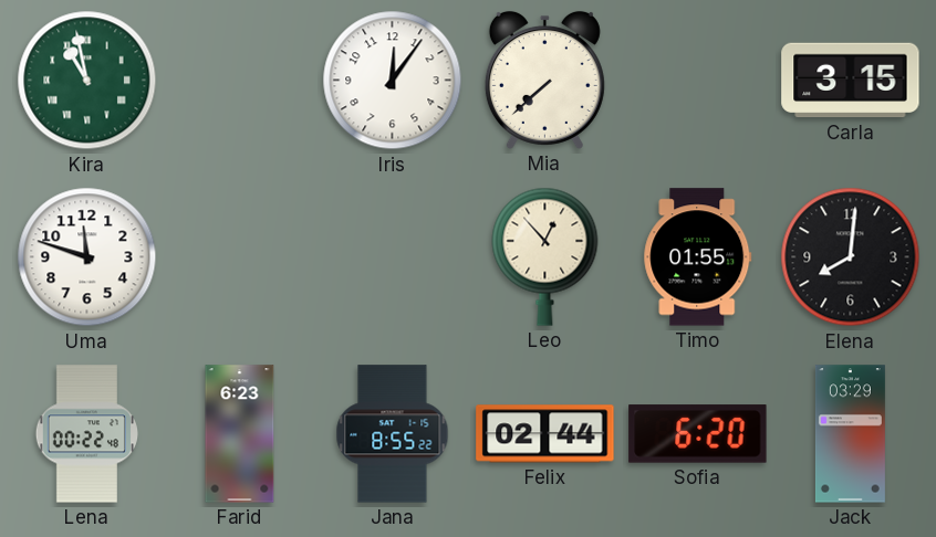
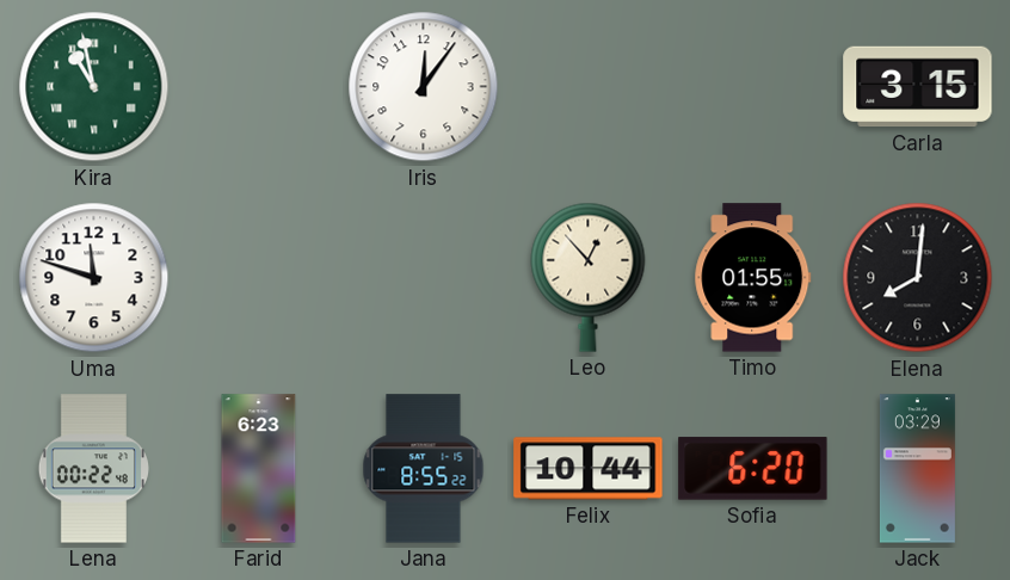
Mia: 7:38 -> none (544, 80)
Felix: 02:44 -> 10:44 (589, 469)
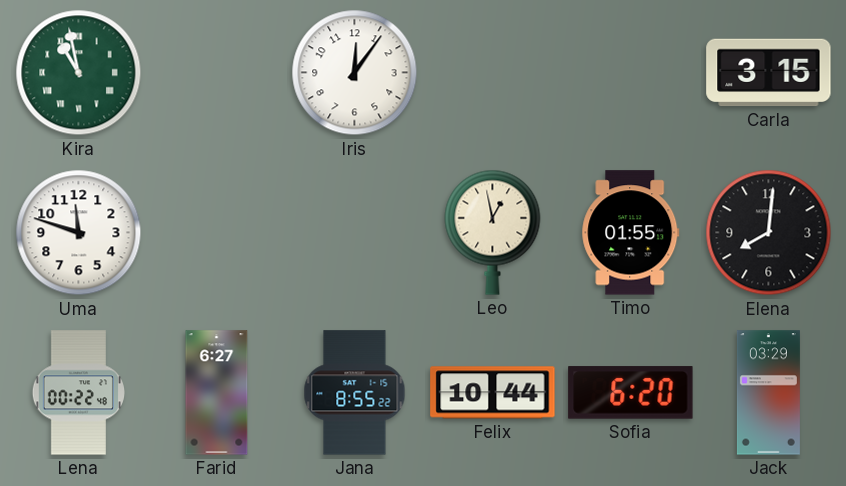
Leo: 12:53 -> 12:58 (493, 232)
Farid: 6:23 -> 6:27 (217, 393)
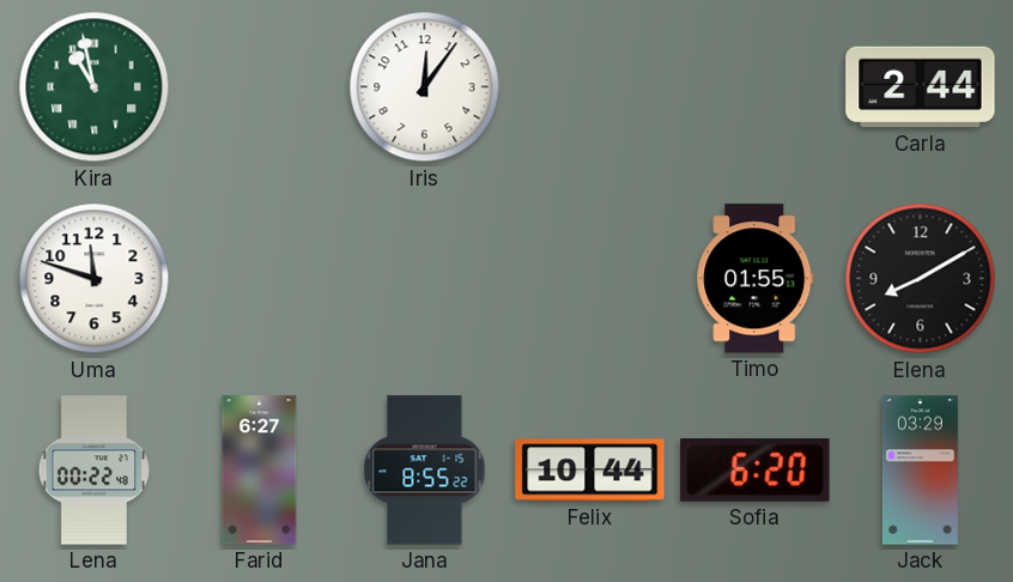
Carla: 3:15 -> 2:44 (921, 87)
Leo: 12:58 -> none (493, 232)
Elena: 8:01 -> 8:10 (921, 279)
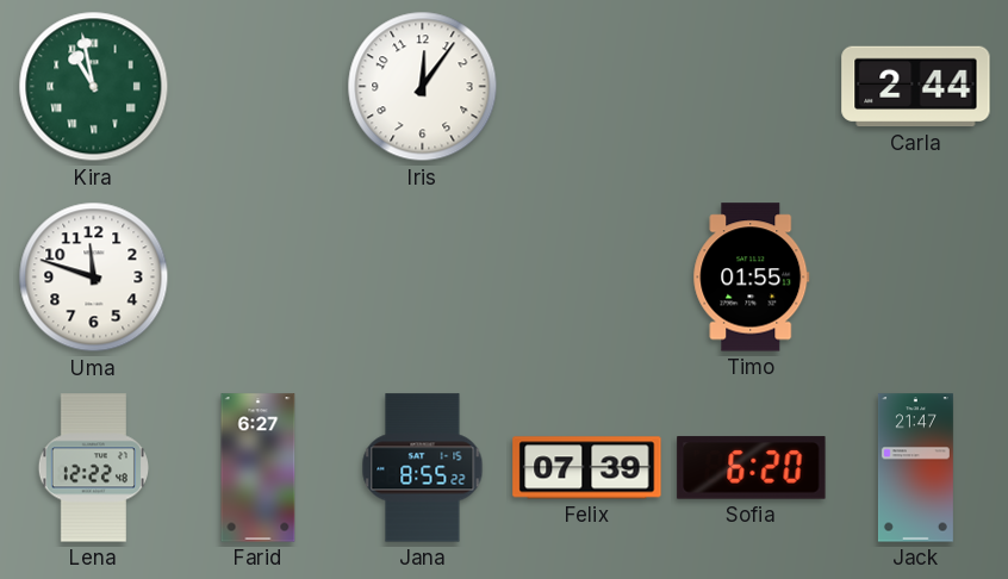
Elena: 8:10 -> none (921, 279)
Lena: 00:22 -> 12:22 (93, 468)
Felix: 10:44 -> 07:39 (587, 468)
Jack: 03:29 -> 21:47 (915, 468)
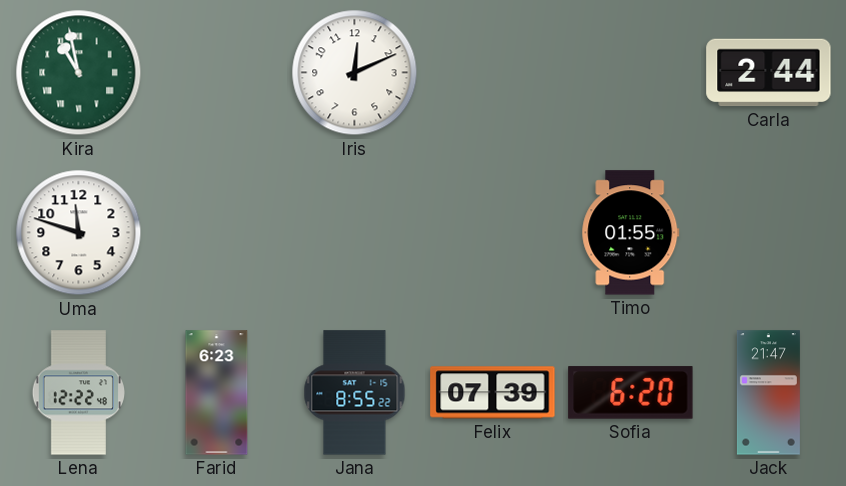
Iris: 12:06 -> 12:11 (355, 73)
Farid: 6:27 -> 6:23 (217, 393)
